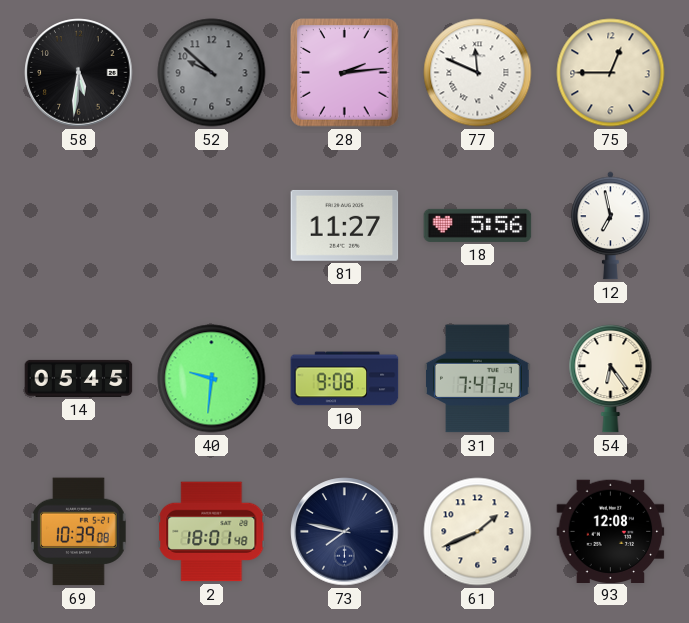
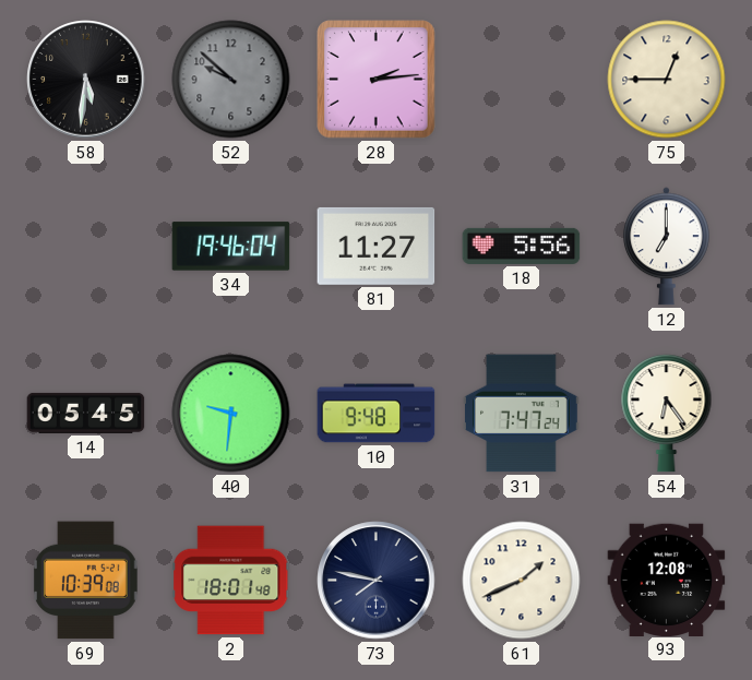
77: 11:49 -> none (478, 73)
34: none -> 19:46 (231, 247)
12: 6:58 -> 7:00 (667, 247)
10: 9:08 -> 9:48 (377, 414)
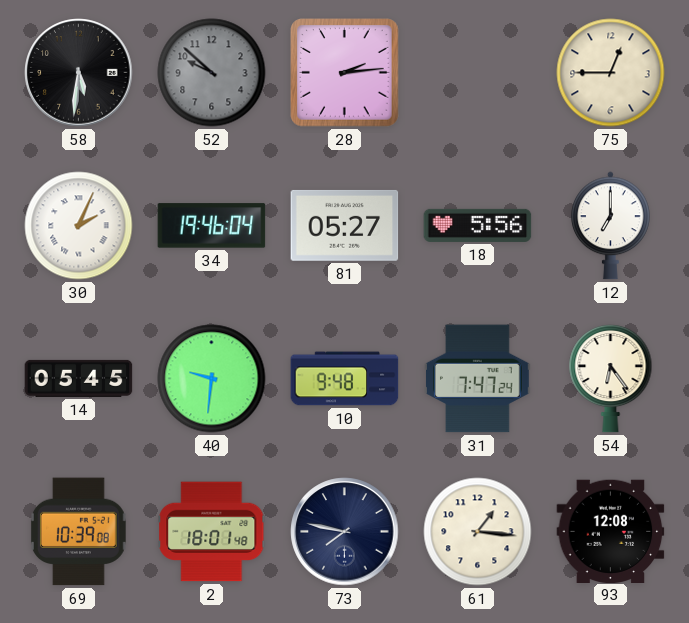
30: none -> 2:04 (79, 226)
81: 11:27 -> 05:27 (345, 225)
61: 1:41 -> 1:16 (478, 532)
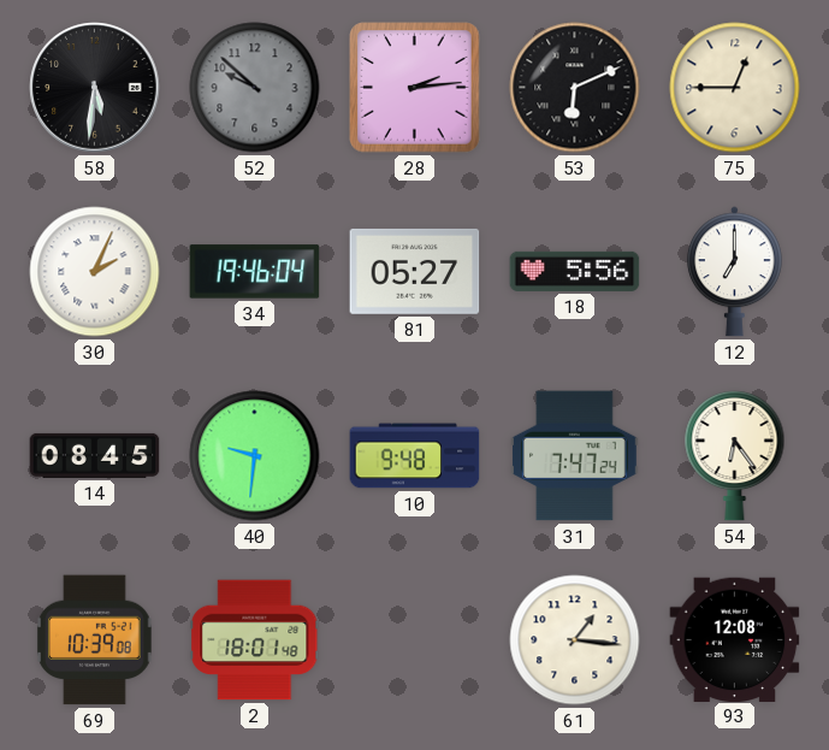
53: none -> 6:11 (575, 88)
14: 05:45 -> 08:45 (95, 455)
73: 7:47 -> none (345, 532)
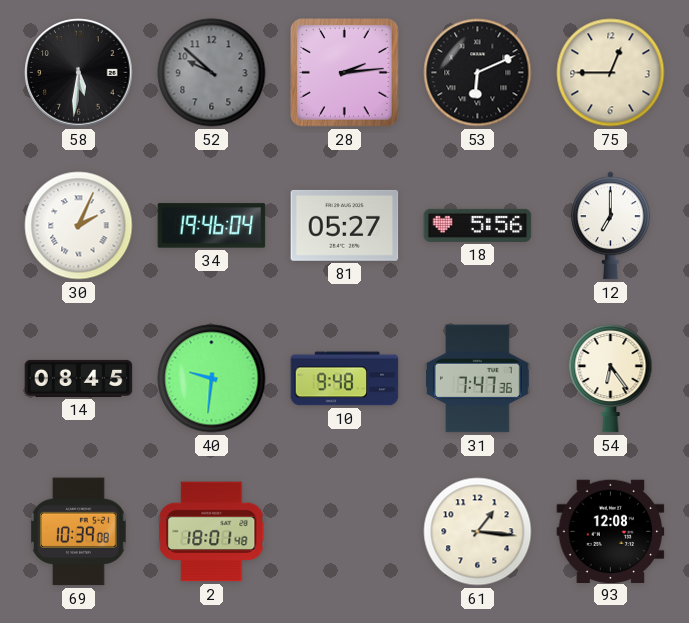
31: 7:47:24 -> 7:47:36 (478, 379)
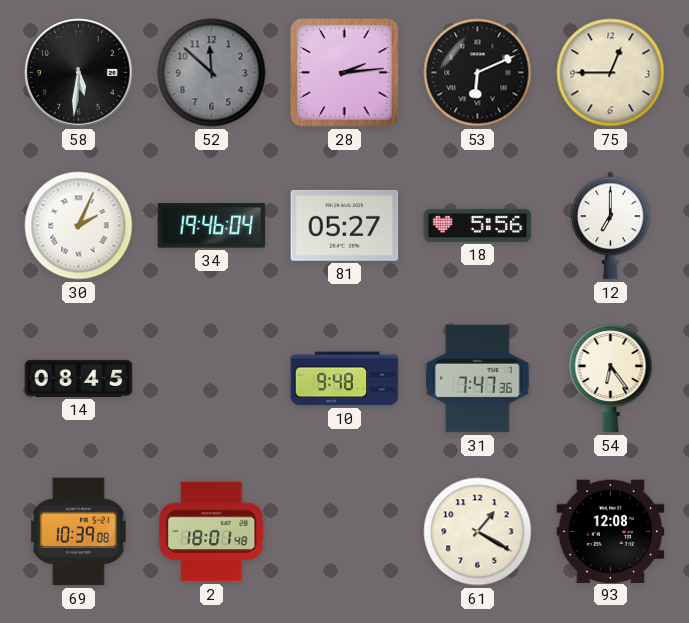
52: 9:52 -> 11:52 (212, 73)
40: 9:31 -> none (212, 379)
61: 1:16 -> 1:20 (478, 532)
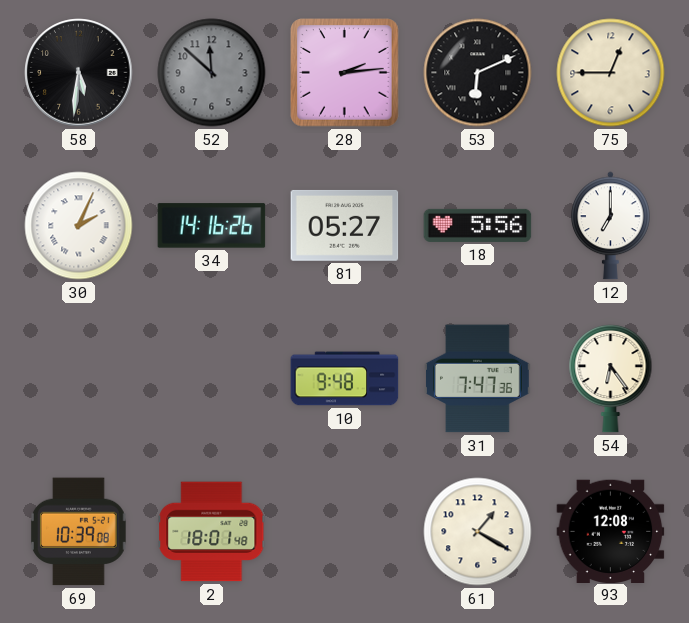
34: 19:46 -> 14:16 (212, 226)
14: 08:45 -> none (79, 378)
